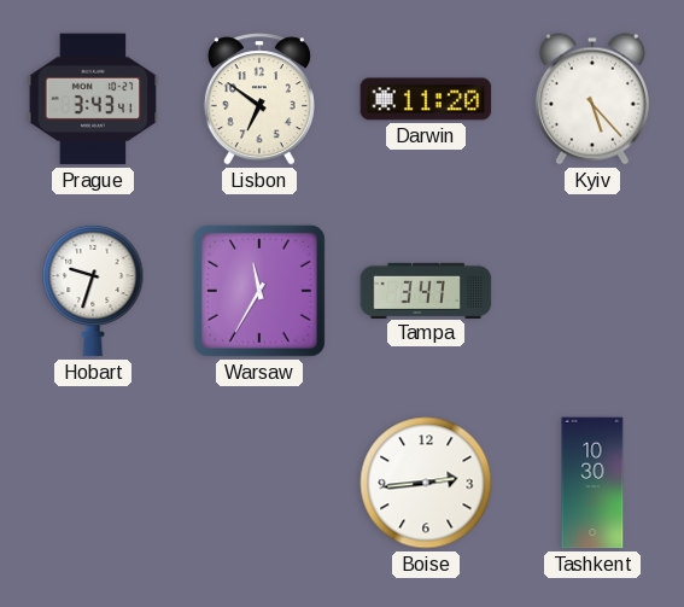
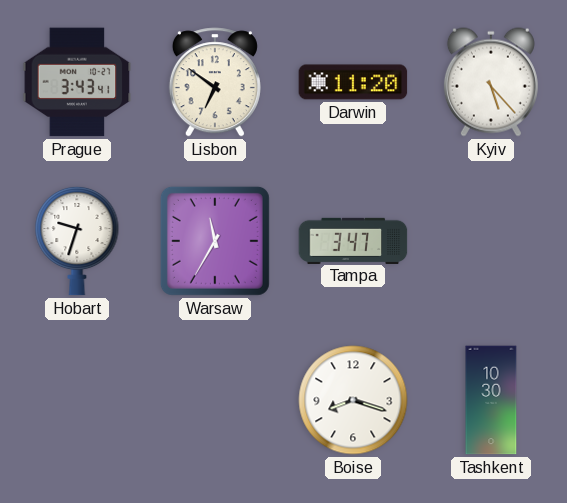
Boise: 2:44 -> 8:18 (353, 400)
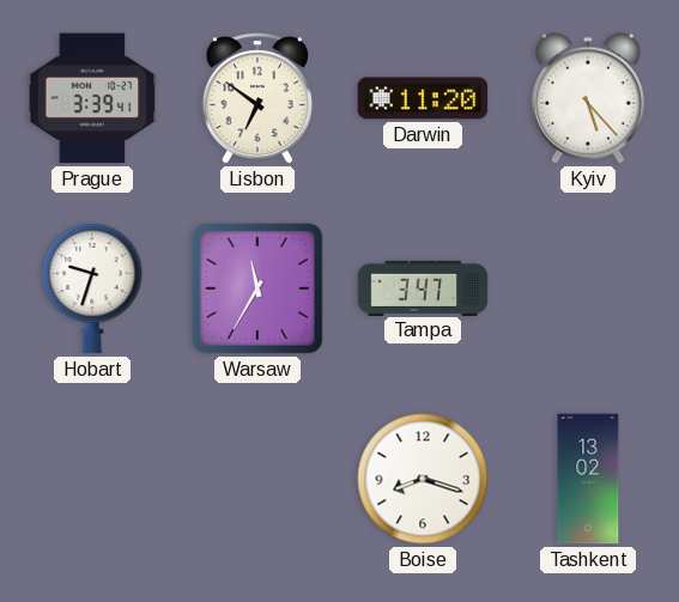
Prague: 3:43 -> 3:39 (92, 98)
Tashkent: 10:30 -> 13:02 (588, 479)
